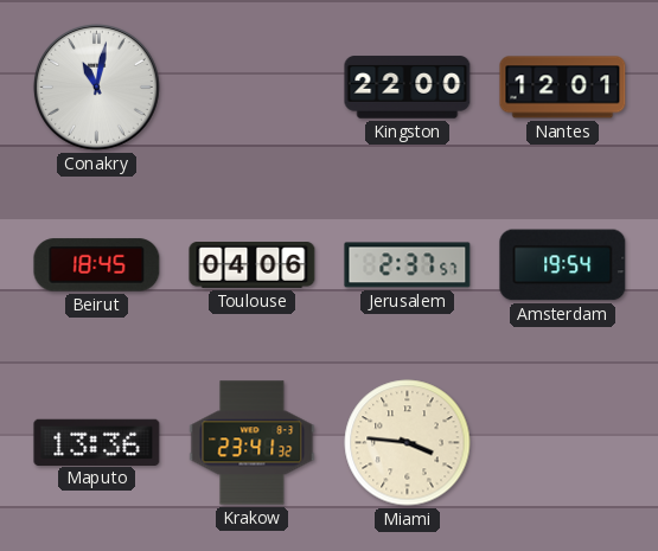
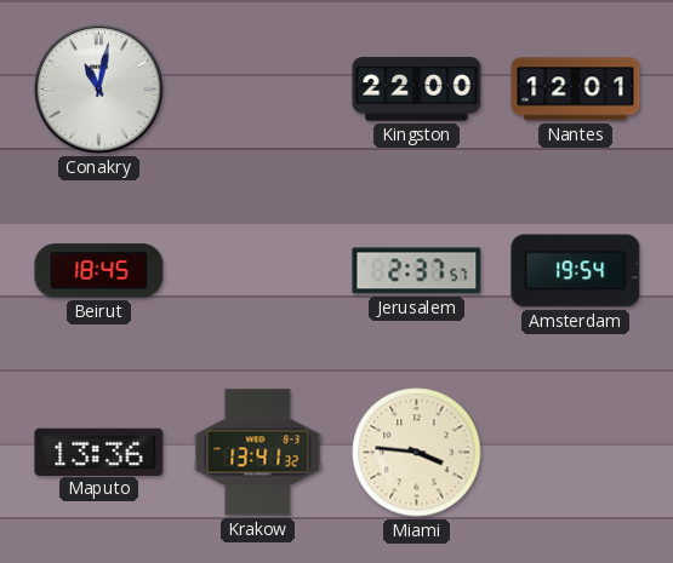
Toulouse: 04:06 -> none (253, 265)
Krakow: 23:41 -> 13:41 (258, 453)
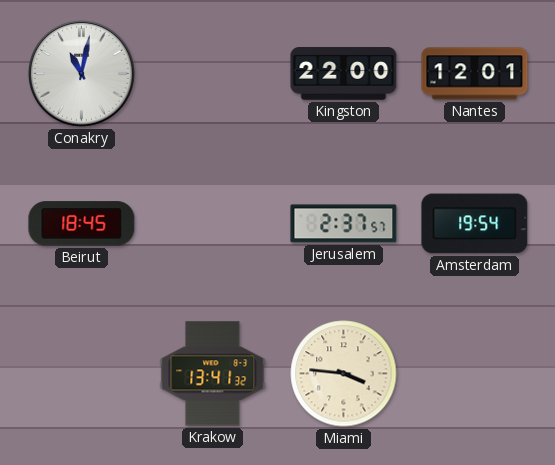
Maputo: 13:36 -> none (99, 452)
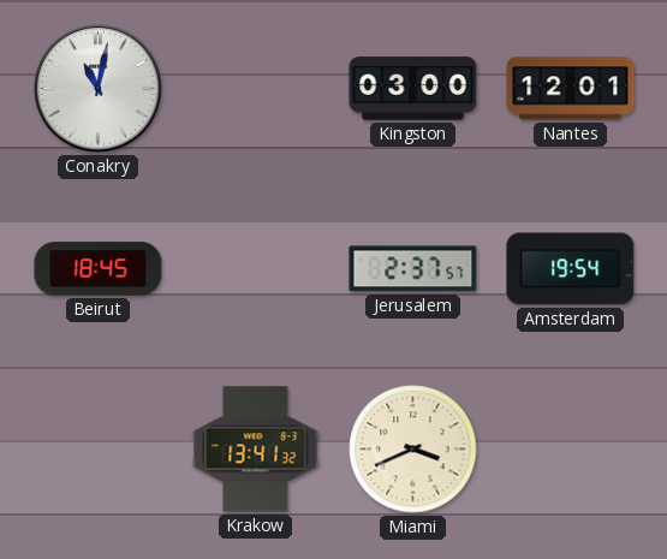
Kingston: 22:00 -> 03:00 (413, 89)
Miami: 3:46 -> 3:41 (413, 450)
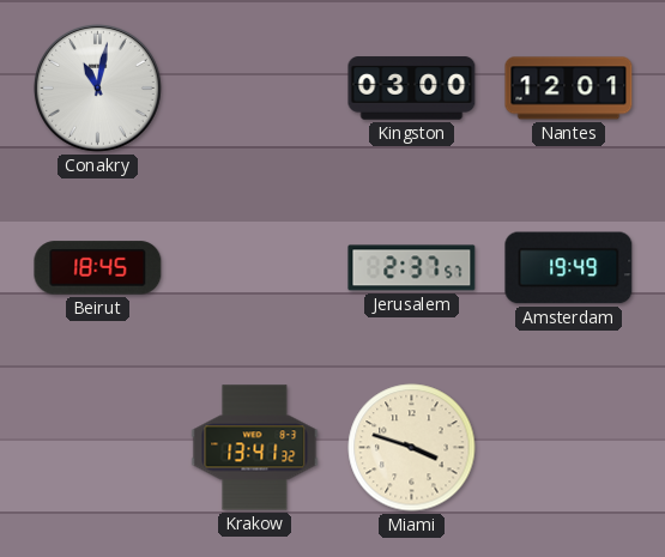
Amsterdam: 19:54 -> 19:49 (569, 268)
Miami: 3:41 -> 3:48 (412, 448)
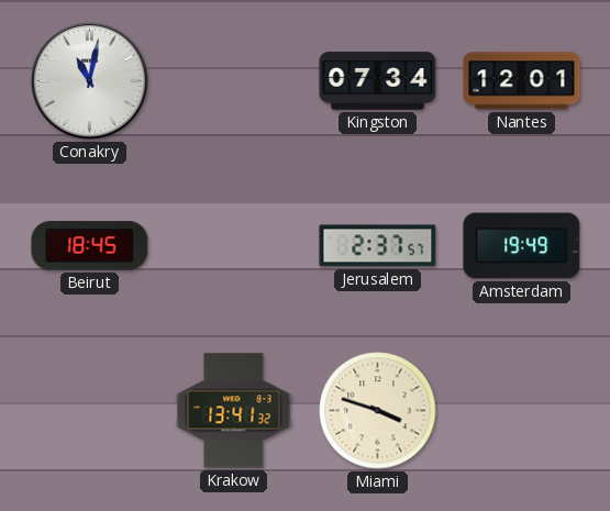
Kingston: 03:00 -> 07:34 (378, 81)
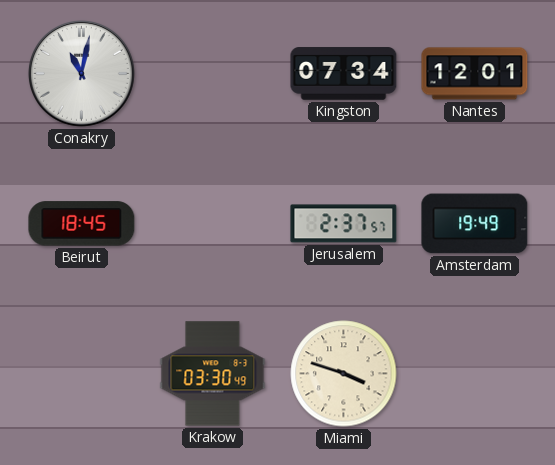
Krakow: 13:41 -> 03:30 (213, 374)
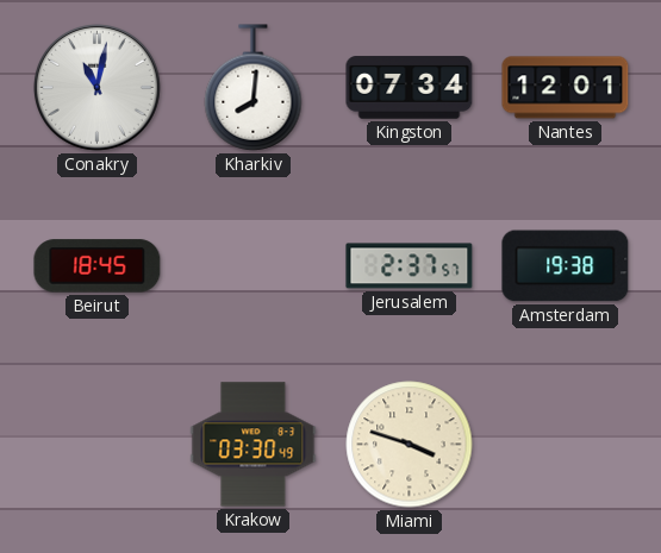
Kharkiv: none -> 8:01 (254, 88)
Amsterdam: 19:49 -> 19:38 (566, 266)
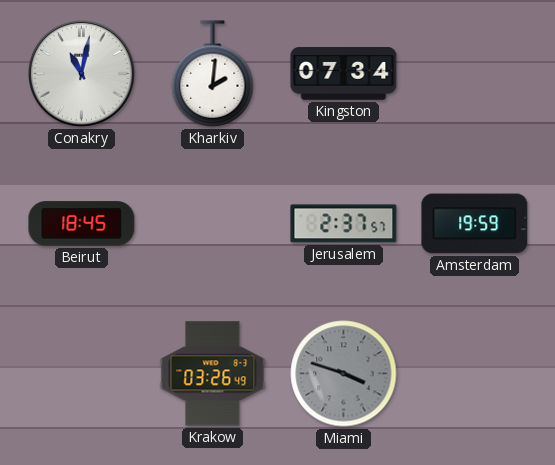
Kharkiv: 8:01 -> 2:01 (213, 74)
Nantes: 12:01 -> none (566, 88)
Amsterdam: 19:38 -> 19:59 (475, 224)
Krakow: 03:30 -> 03:26 (213, 374)
Miami dial: cream -> grey (344, 374)
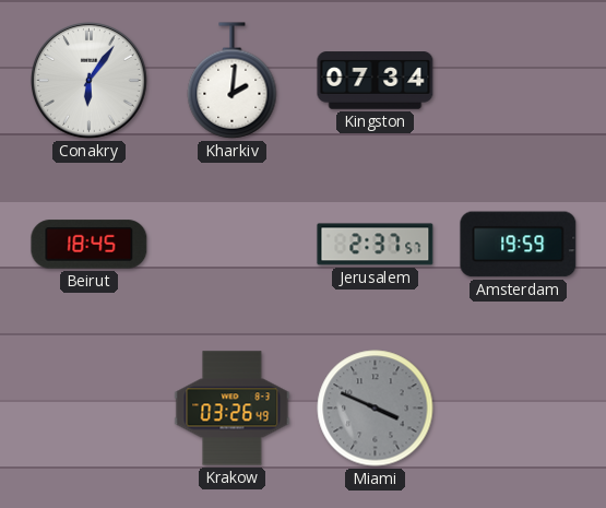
Conakry: 11:02 -> 6:06 (88, 80)
Miami: 3:48 -> 3:49 (376, 409)
